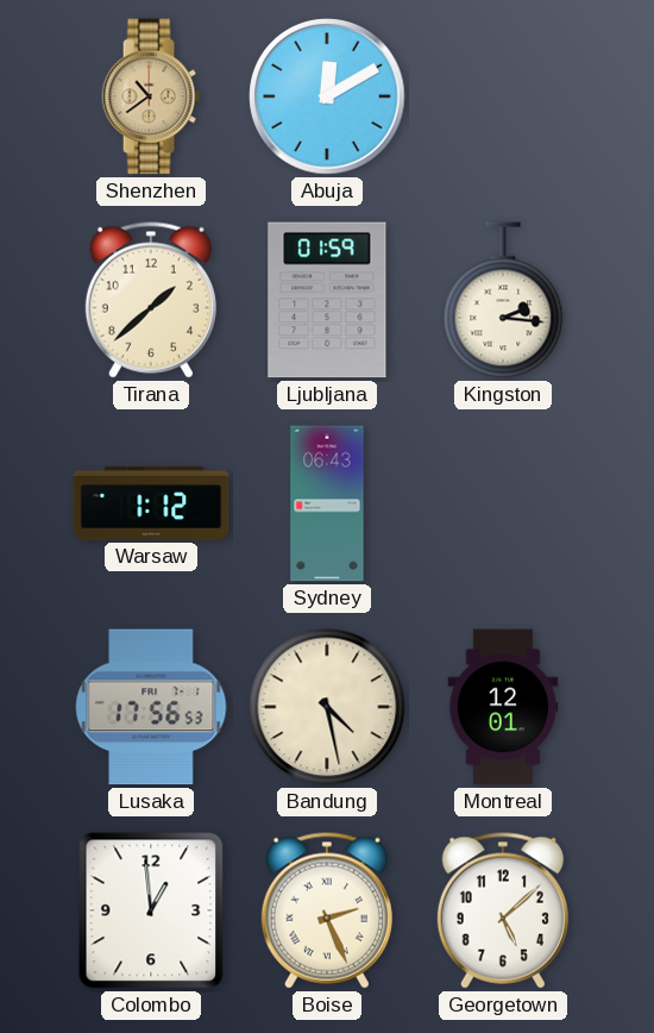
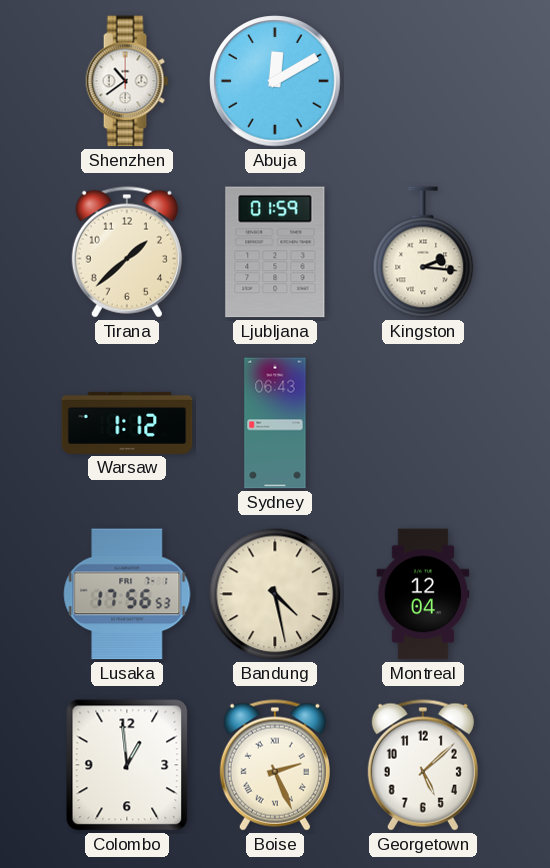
Shenzhen dial: champagne -> white (127, 81)
Montreal: 12:01 -> 12:04 (423, 594)
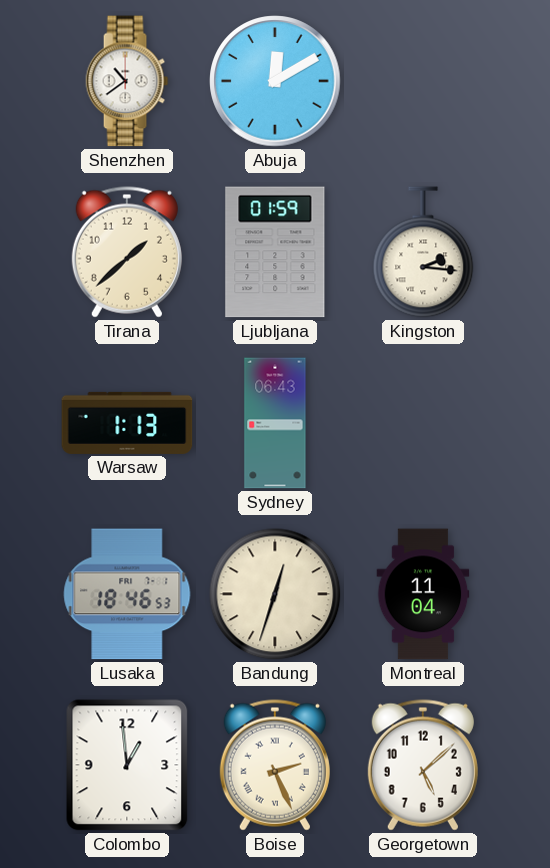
Warsaw: 1:12 -> 1:13 (127, 423)
Lusaka: 17:56 -> 18:46 (127, 594)
Bandung: 4:28 -> 12:33 (275, 594)
Montreal: 12:04 -> 11:04 (423, 594)
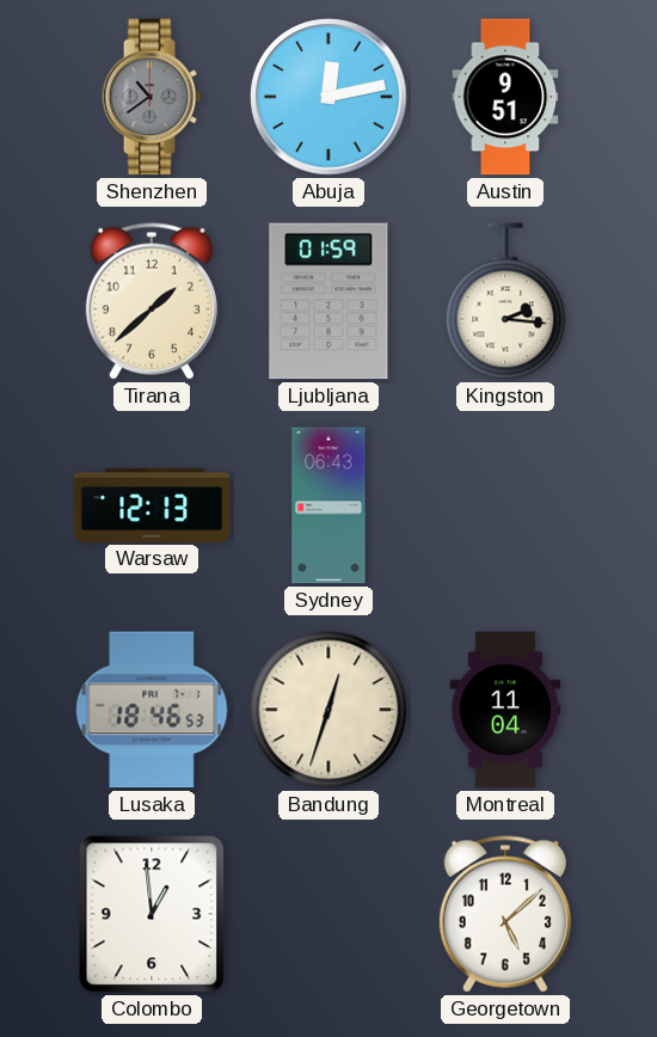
Shenzhen dial: white -> grey (152, 97)
Abuja: 12:10 -> 12:13 (328, 97)
Austin: none -> 9:51 (505, 97)
Warsaw: 1:13 -> 12:13 (152, 505)
Boise: 2:26 -> none (275, 765)
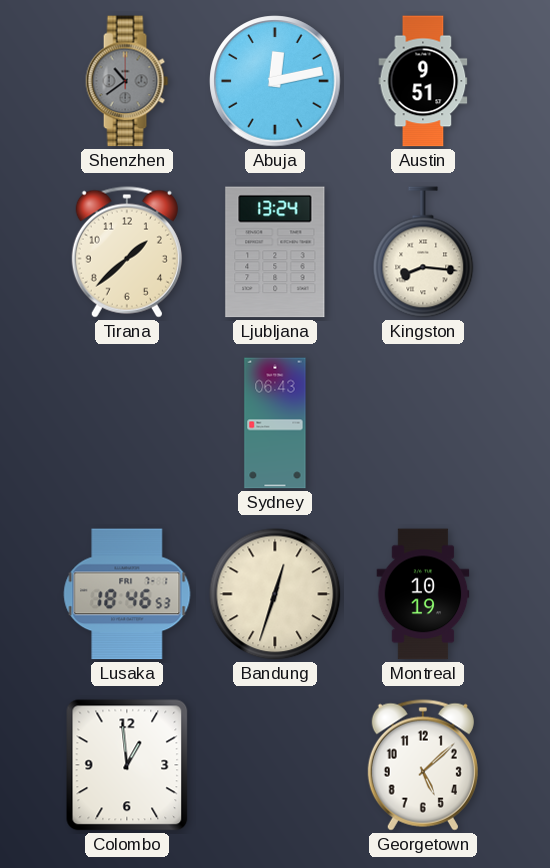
Ljubljana: 01:59 -> 13:24 (275, 252)
Kingston: 2:16 -> 8:16 (423, 252)
Warsaw: 12:13 -> none (152, 505)
Montreal: 11:04 -> 10:19 (423, 594)
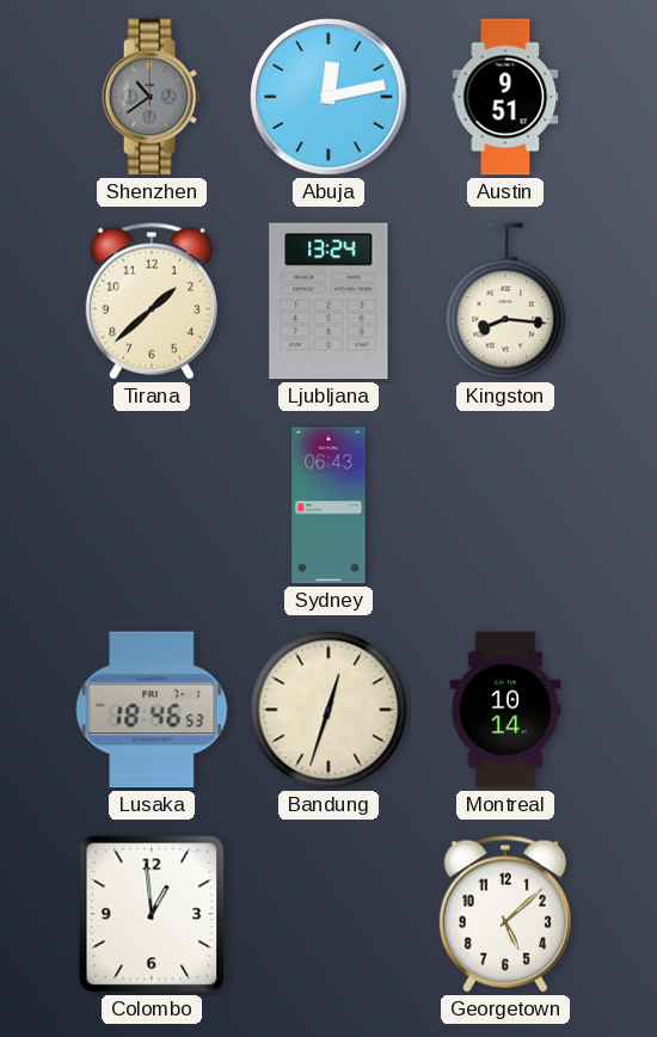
Montreal: 10:19 -> 10:14 (505, 710)
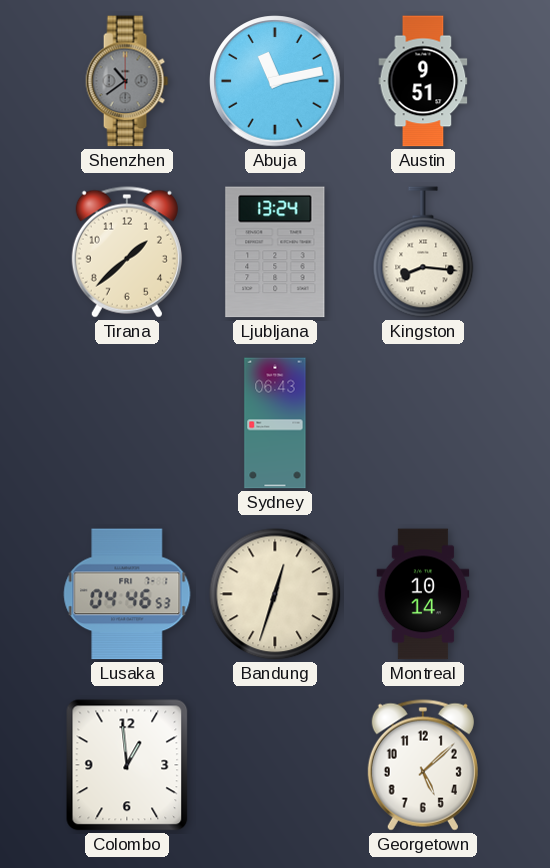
Abuja: 12:13 -> 11:13 (275, 81)
Lusaka: 18:46 -> 04:46 (127, 594)
